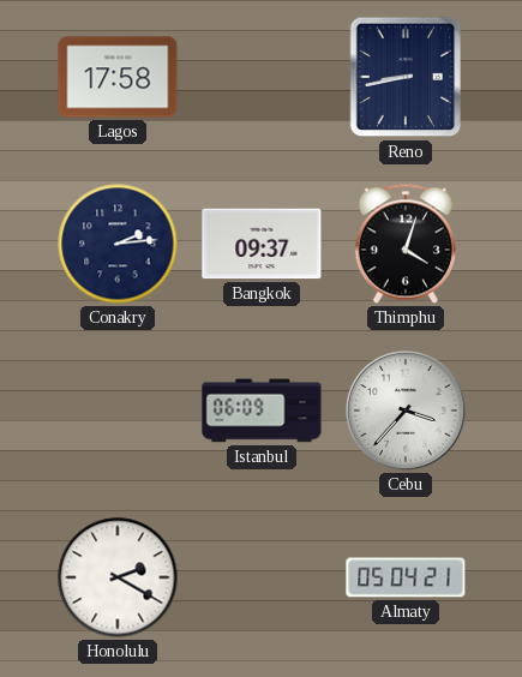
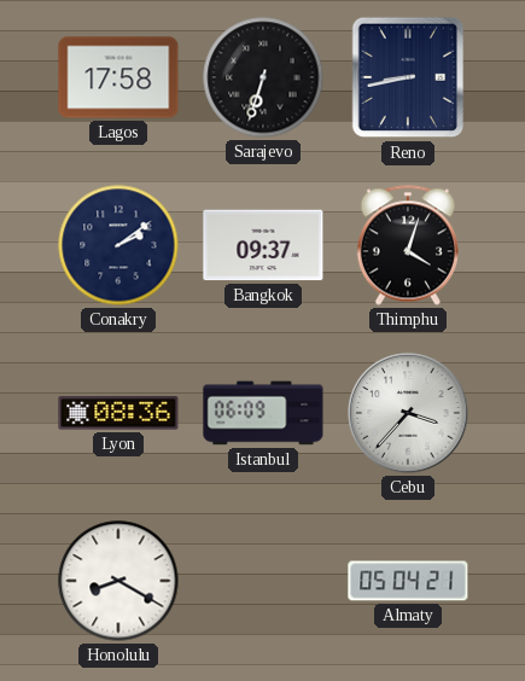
Sarajevo: none -> 6:33 (263, 77)
Conakry: 2:14 -> 2:09 (118, 245)
Lyon: none -> 08:36 (118, 413)
Honolulu: 2:20 -> 8:20 (118, 581)
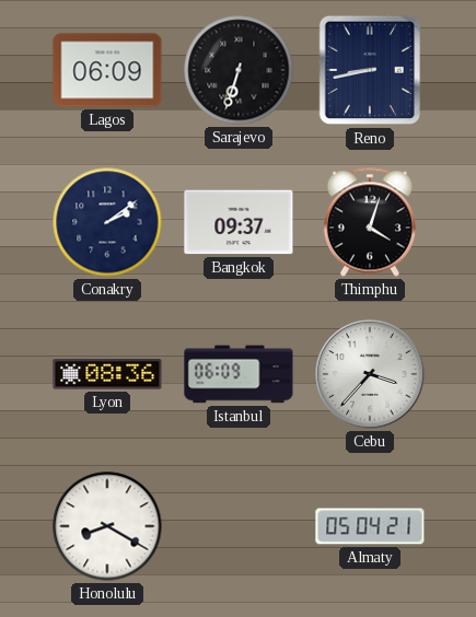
Lagos: 17:58 -> 06:09 (107, 70)
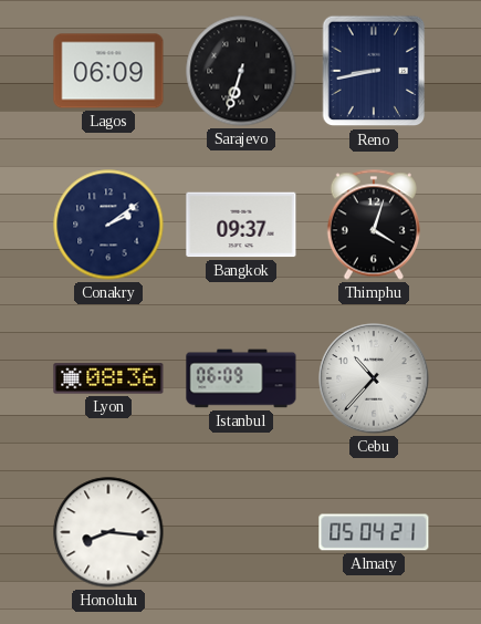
Cebu: 3:37 -> 10:37 (374, 378)
Honolulu: 8:20 -> 8:16 (108, 532)
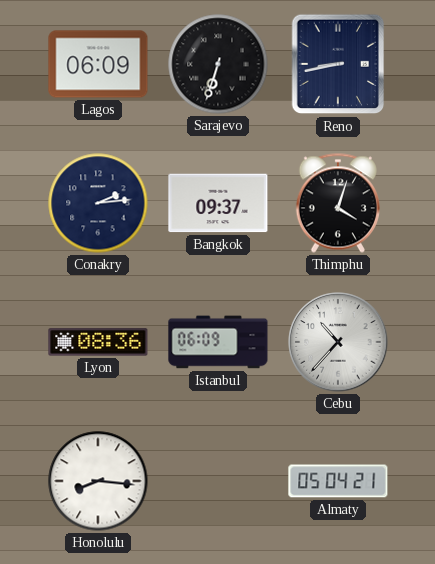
Conakry: 2:09 -> 2:14 (98, 203)
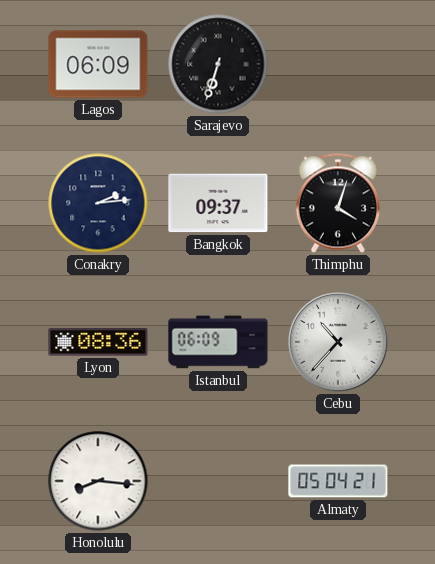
Reno: 8:43 -> none (338, 64)
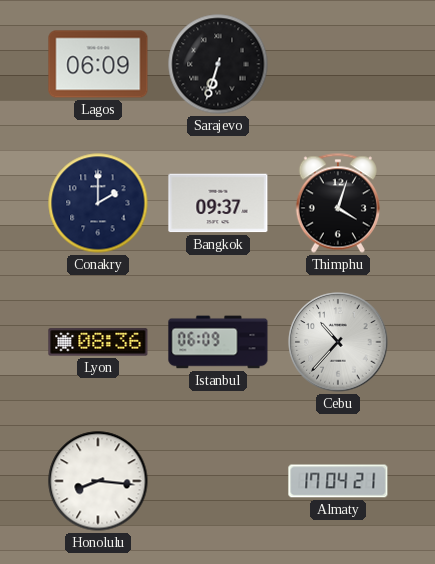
Conakry: 2:14 -> 2:00 (98, 203)
Almaty: 05:04 -> 17:04 (338, 481)
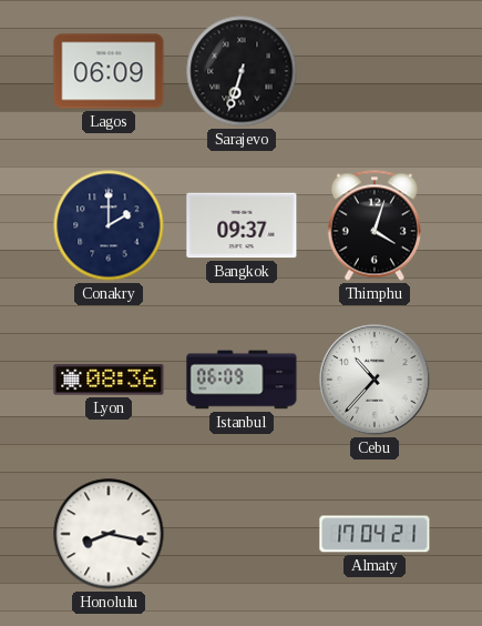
Honolulu: 8:16 -> 8:17 (109, 534)
